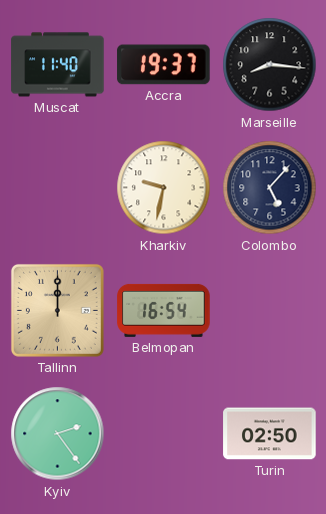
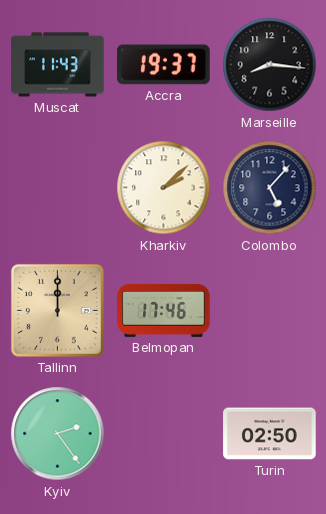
Muscat: 11:40 -> 11:43 (58, 65)
Kharkiv: 9:32 -> 2:08 (164, 188)
Belmopan: 16:54 -> 17:46 (164, 310)
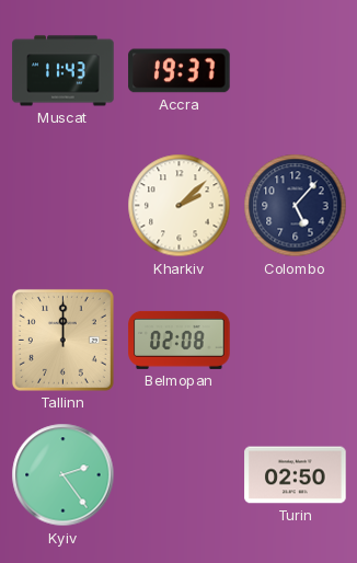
Marseille: 8:16 -> none (270, 65)
Belmopan: 17:46 -> 02:08 (180, 340)
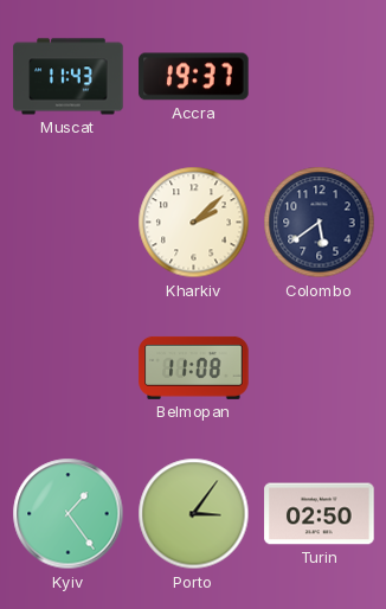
Colombo: 5:07 -> 5:39 (320, 223)
Tallinn: 12:00 -> none (62, 340)
Belmopan: 02:08 -> 11:08 (194, 367)
Kyiv: 2:24 -> 1:24 (69, 514)
Porto: none -> 3:06 (194, 514)
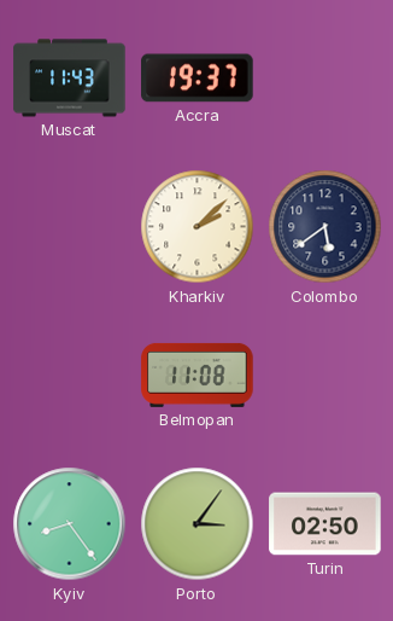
Kyiv: 1:24 -> 8:24 (70, 524)
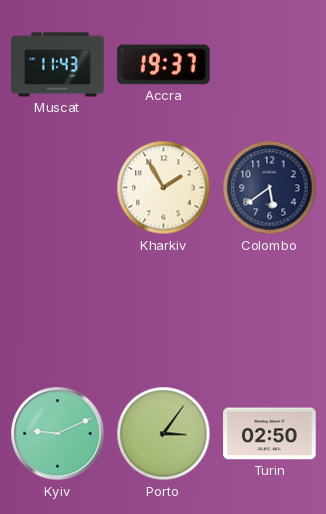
Kharkiv: 2:08 -> 1:55 (164, 188)
Belmopan: 11:08 -> none (198, 375)
Kyiv: 8:24 -> 9:11 (58, 434)
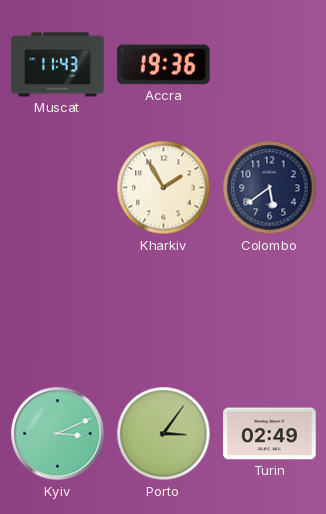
Accra: 19:37 -> 19:36 (164, 65)
Kyiv: 9:11 -> 3:11 (58, 434)
Turin: 02:50 -> 02:49 (270, 434)
